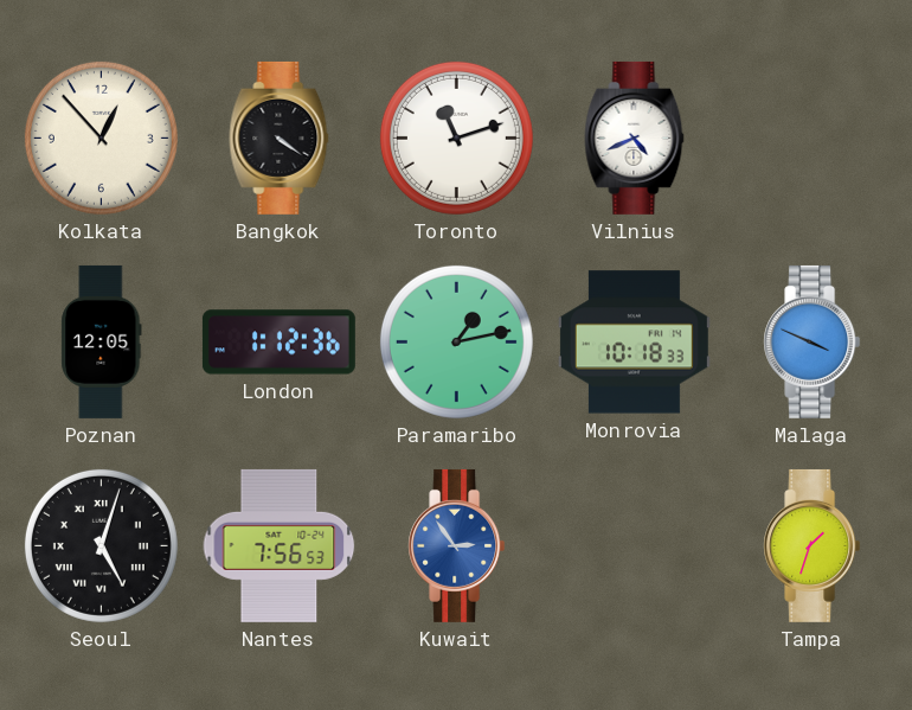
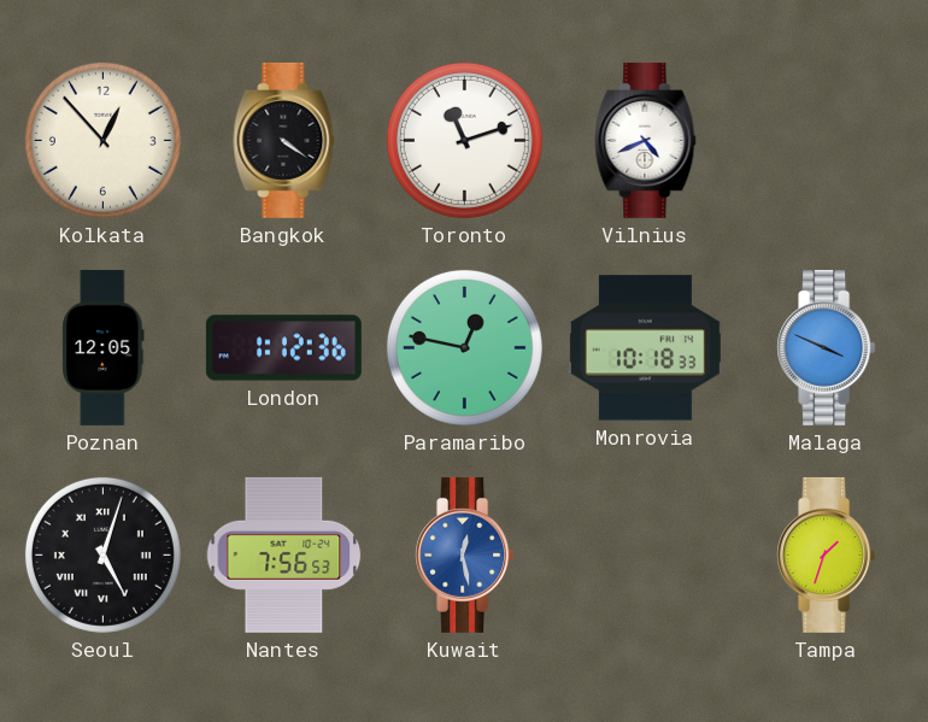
Paramaribo: 1:13 -> 12:47 (464, 347)
Kuwait: 2:54 -> 12:28 (465, 554)
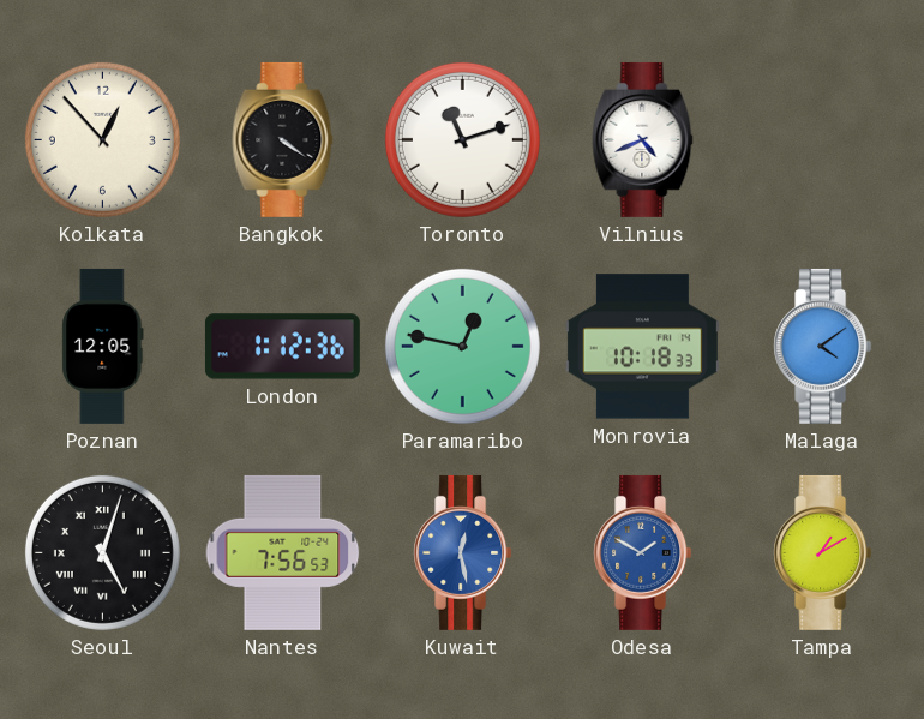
Malaga: 3:49 -> 4:09 (823, 346)
Odesa: none -> 1:50 (643, 552)
Tampa: 1:33 -> 1:10 (823, 552)
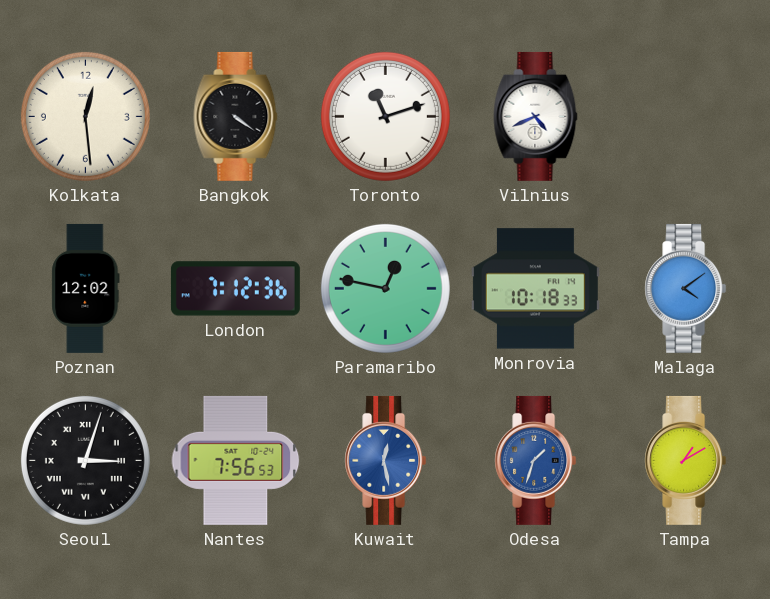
Kolkata: 12:53 -> 12:29 (85, 116)
Poznan: 12:05 -> 12:02 (86, 288)
London: 1:12 -> 7:12 (235, 289)
Seoul: 5:03 -> 3:03 (85, 460)
Odesa: 1:50 -> 1:33 (536, 460)
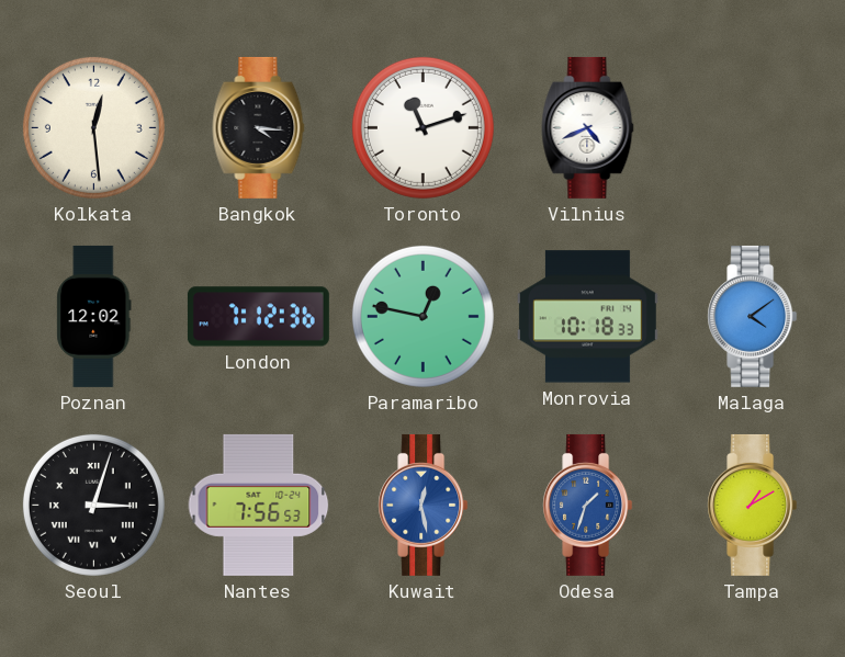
Bangkok: 4:21 -> 4:16 (259, 127)
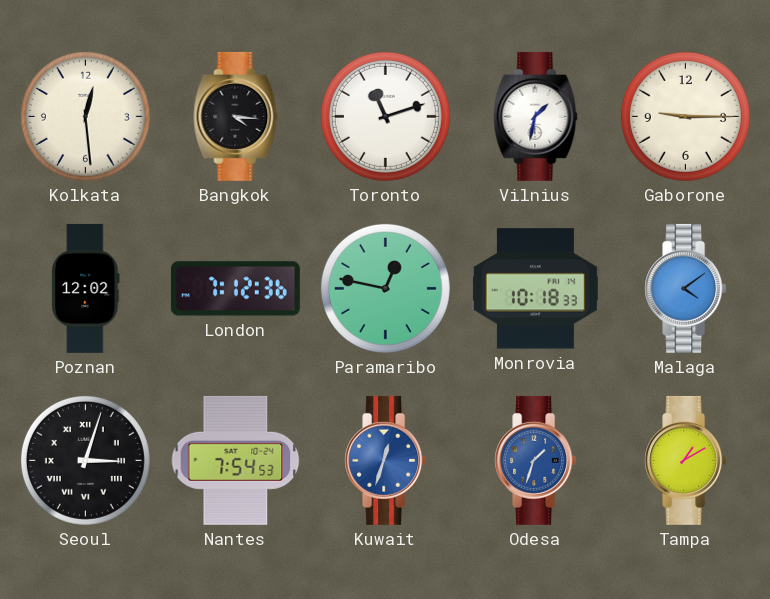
Vilnius: 4:41 -> 1:32 (536, 116)
Gaborone: none -> 9:15 (685, 116)
Nantes: 7:56 -> 7:54 (236, 460)
Kuwait: 12:28 -> 12:33 (386, 460)
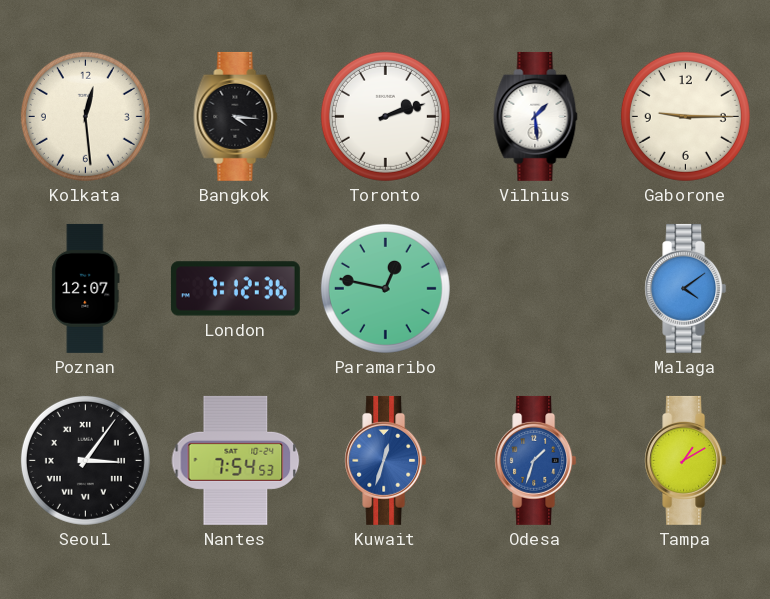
Toronto: 11:12 -> 2:12 (385, 116)
Vilnius: 1:32 -> 1:29 (536, 116)
Poznan: 12:02 -> 12:07 (86, 288)
Monrovia: 10:18 -> none (535, 289)
Seoul: 3:03 -> 3:06 (85, 460)
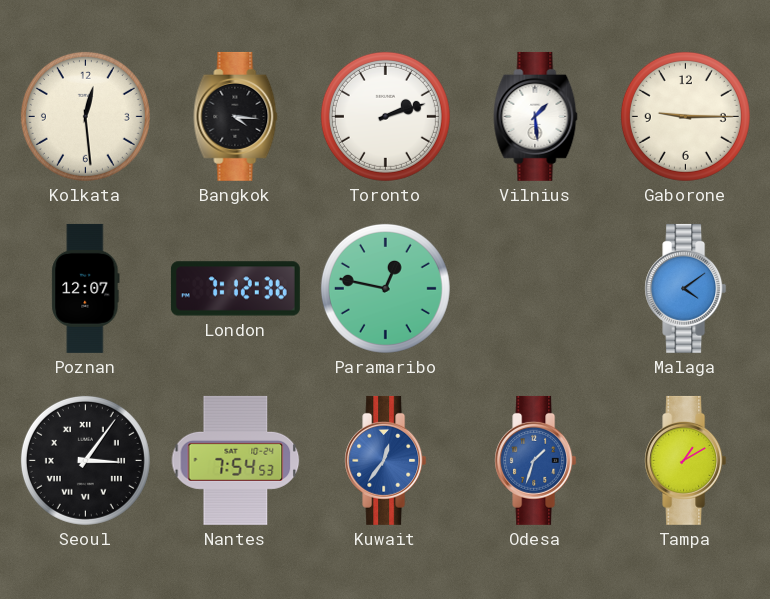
Kuwait: 12:33 -> 12:36 (386, 460)
